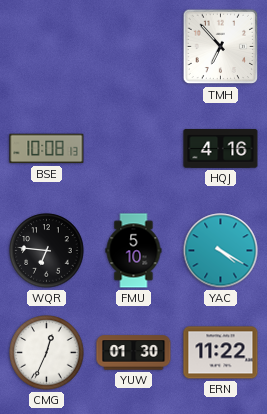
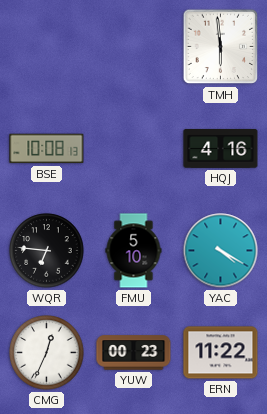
TMH: 6:53 -> 5:59 (221, 47)
YUW: 01:30 -> 00:23 (134, 353)
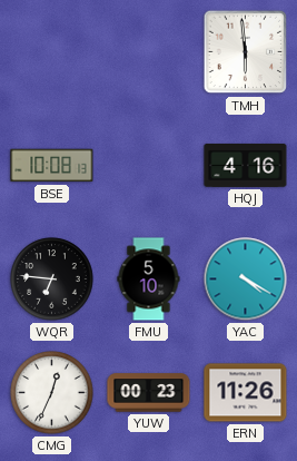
ERN: 11:22 -> 11:26 (246, 393)
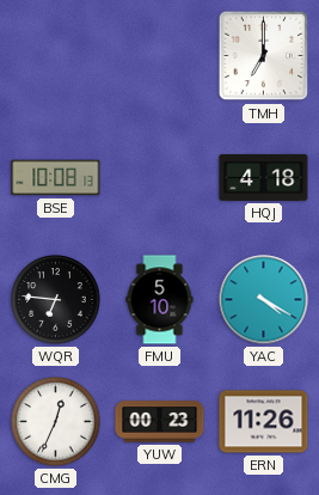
TMH: 5:59 -> 7:00 (264, 56)
HQJ: 4:16 -> 4:18 (264, 177)
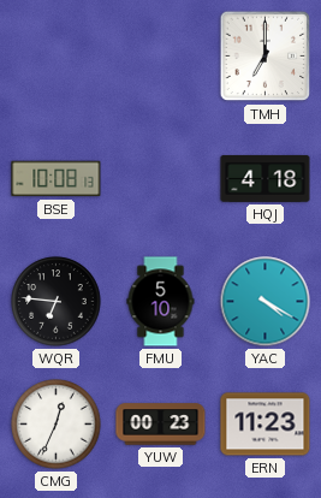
ERN: 11:26 -> 11:23 (266, 425)
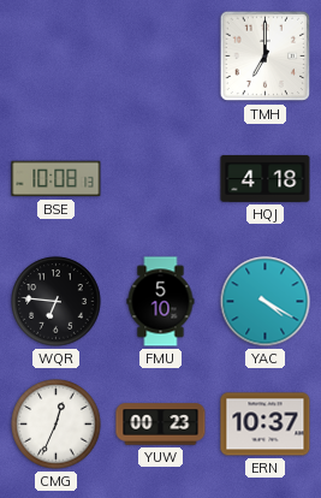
ERN: 11:23 -> 10:37 (266, 425)
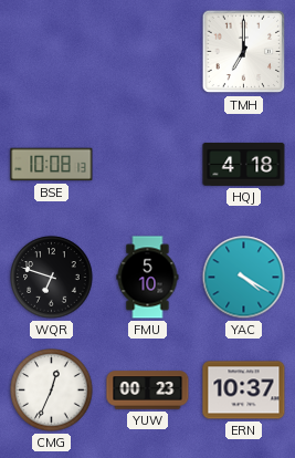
WQR: 6:46 -> 6:48 (52, 278)
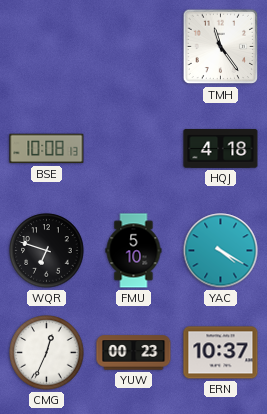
TMH: 7:00 -> 11:24 (221, 47)
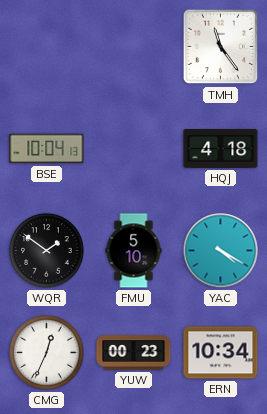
BSE: 10:08 -> 10:04 (47, 149)
WQR: 6:48 -> 1:51 (47, 251)
ERN: 10:37 -> 10:34 (221, 353)
